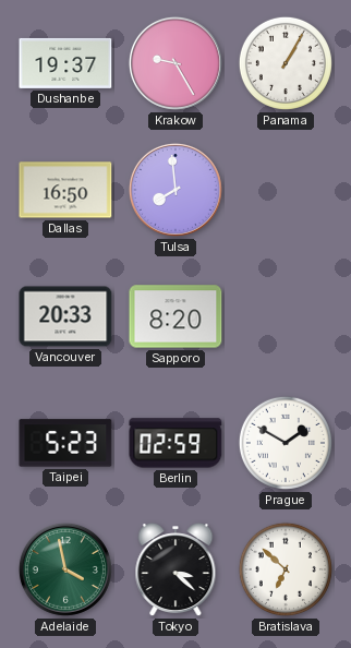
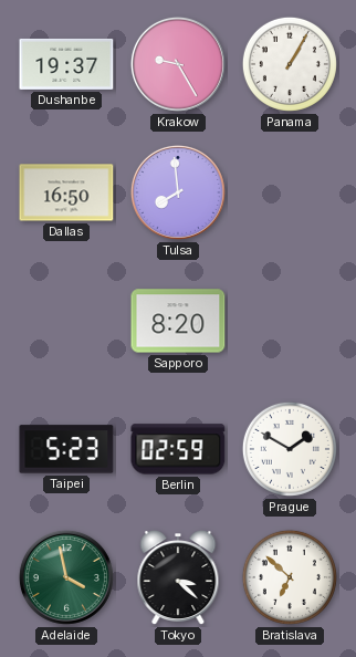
Vancouver: 20:33 -> none (65, 316)
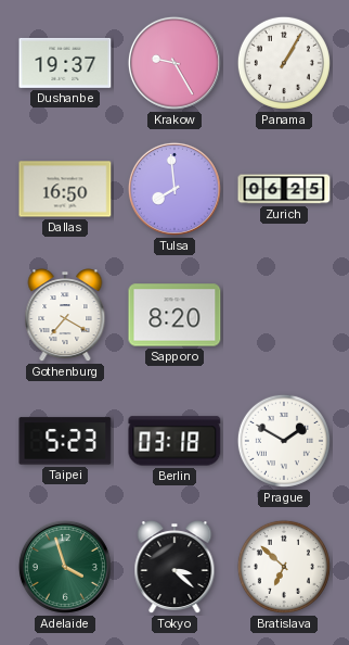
Zurich: none -> 06:25 (284, 189)
Gothenburg: none -> 7:20 (65, 316)
Berlin: 02:59 -> 03:18 (174, 441)
Adelaide: 3:58 -> 3:57 (65, 567)
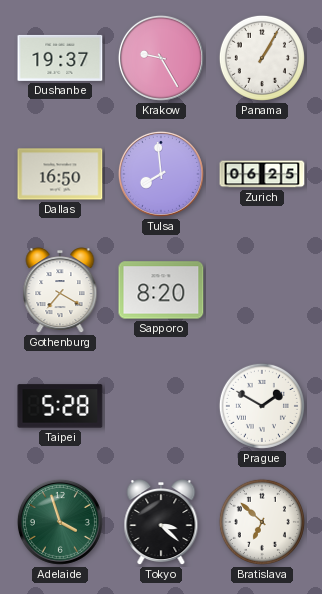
Taipei: 5:23 -> 5:28 (60, 406)
Berlin: 03:18 -> none (174, 441)
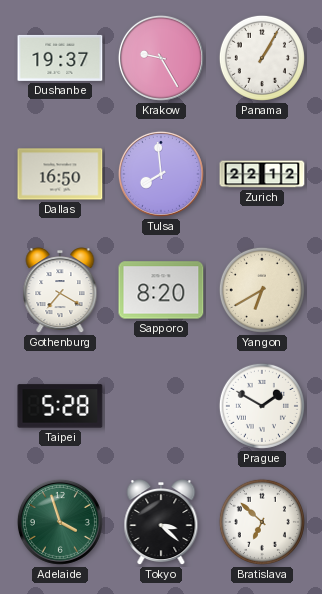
Zurich: 06:25 -> 22:12 (262, 174)
Yangon: none -> 6:40 (262, 290)
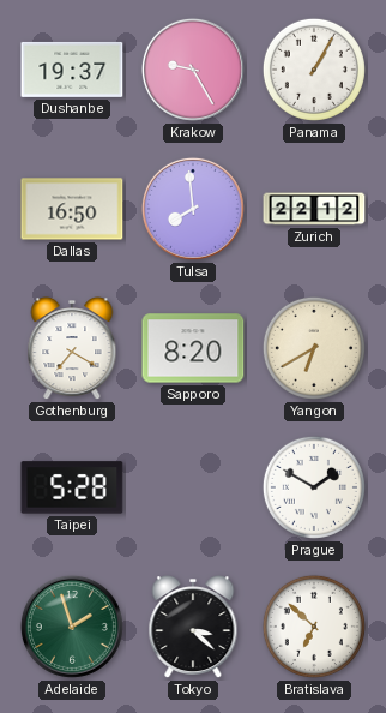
Adelaide: 3:57 -> 1:57 (72, 627)
